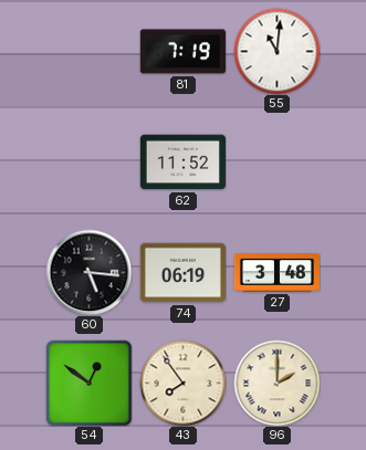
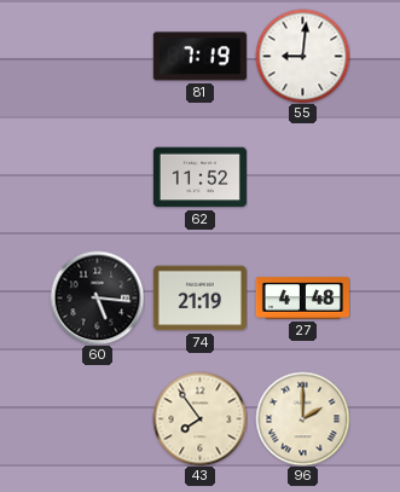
55: 11:01 -> 9:01 (302, 56)
74: 06:19 -> 21:19 (199, 299)
27: 3:48 -> 4:48 (302, 299)
54: 12:51 -> none (88, 383)
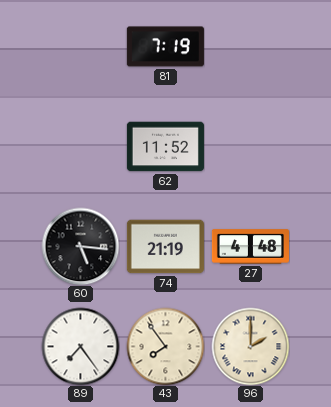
55: 9:01 -> none (302, 56)
89: none -> 7:24 (80, 346)
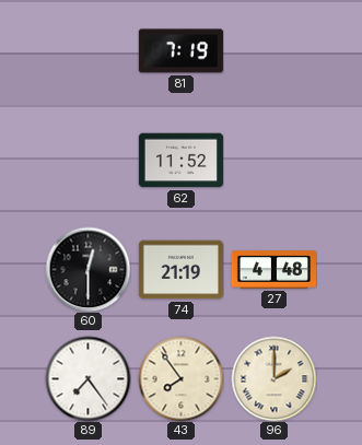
60: 5:16 -> 12:30 (87, 269)
